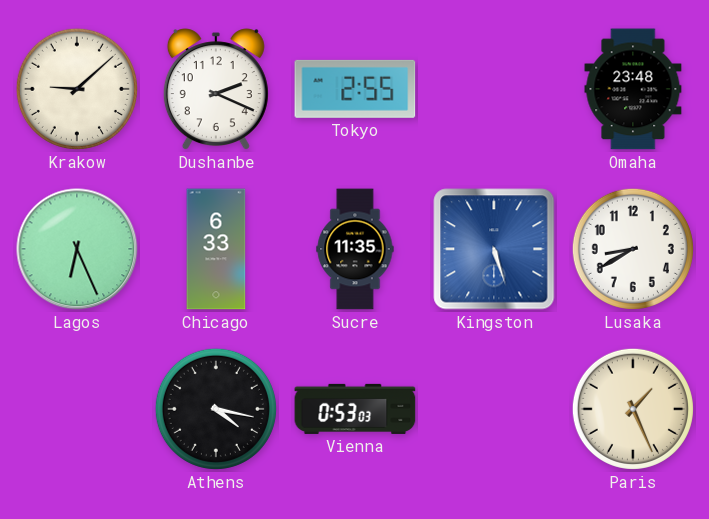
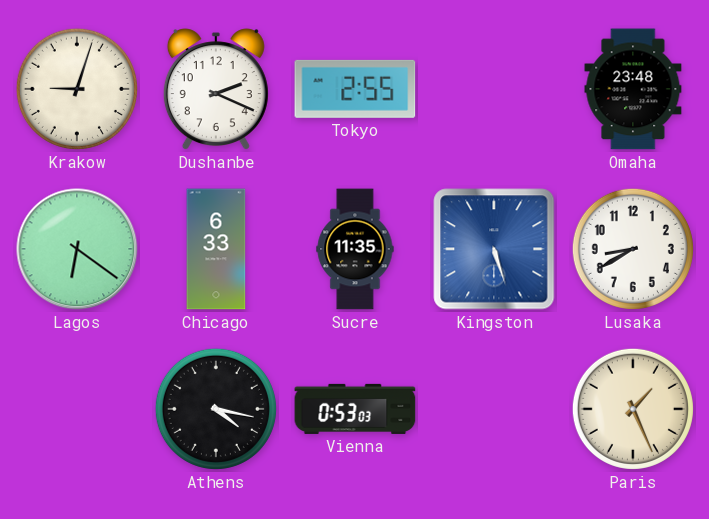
Krakow: 9:08 -> 9:03 (77, 89)
Lagos: 6:26 -> 6:21 (77, 249)
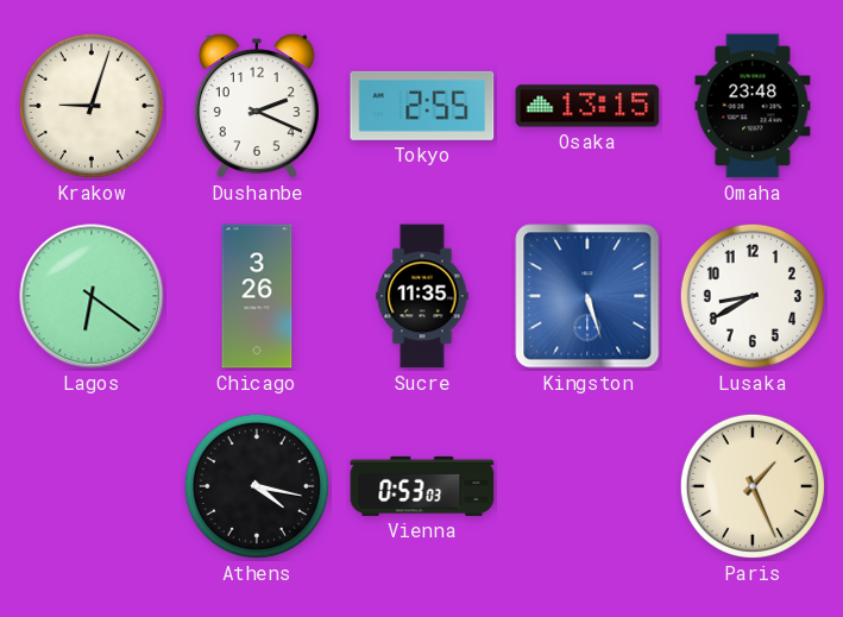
Osaka: none -> 13:15 (587, 106)
Chicago: 6:33 -> 3:26 (257, 296)
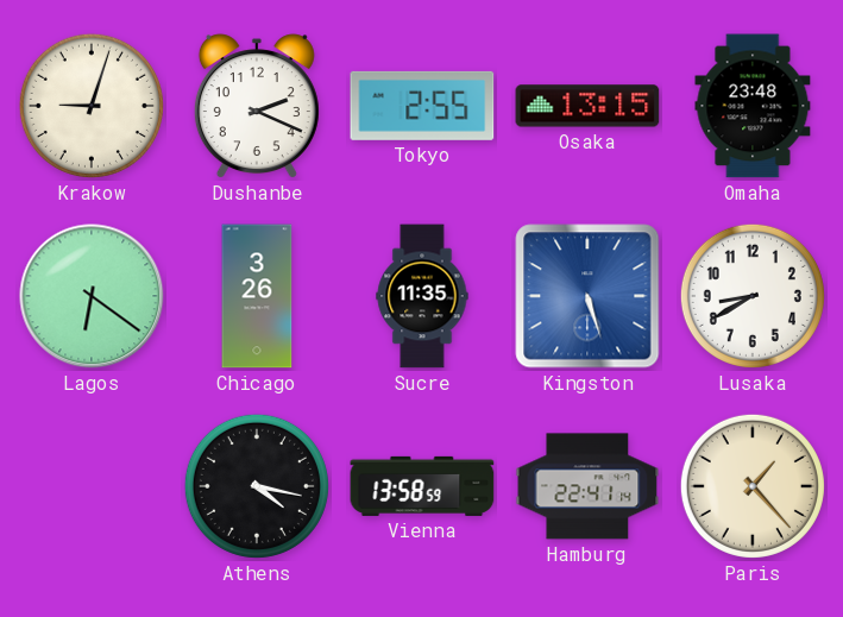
Vienna: 0:53 -> 13:58 (422, 486)
Hamburg: none -> 22:41 (587, 486)
Paris: 1:26 -> 1:23 (753, 486)
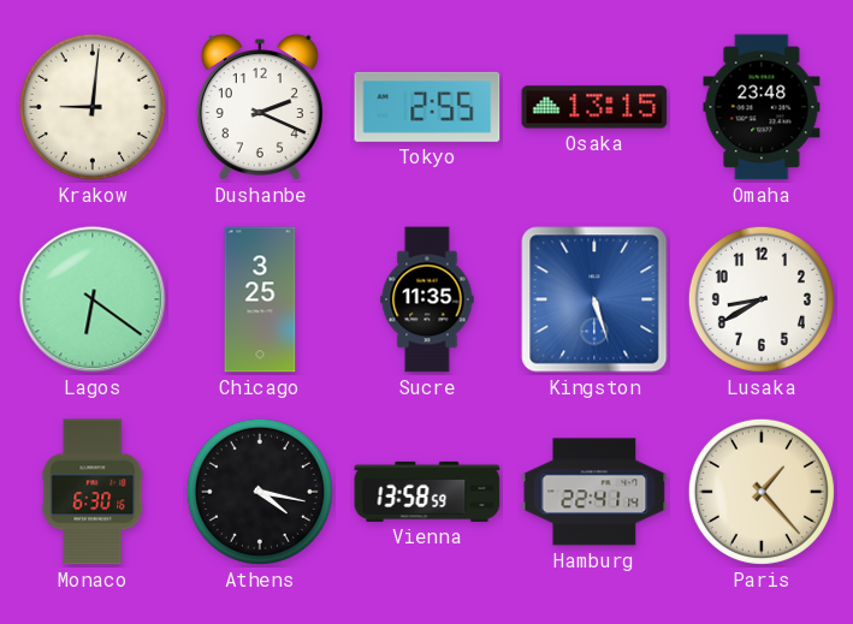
Krakow: 9:03 -> 9:01 (93, 107)
Chicago: 3:26 -> 3:25 (260, 299)
Monaco: none -> 6:30 (93, 492)
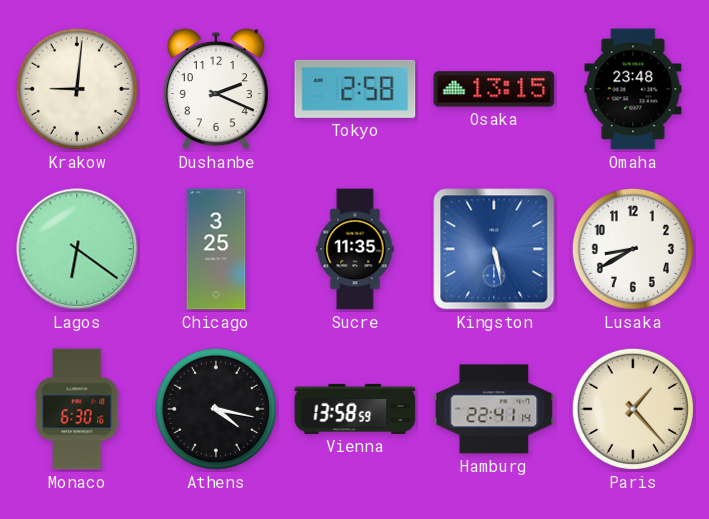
Tokyo: 2:55 -> 2:58 (355, 89)
Kingston: 5:27 -> 5:28 (494, 249)
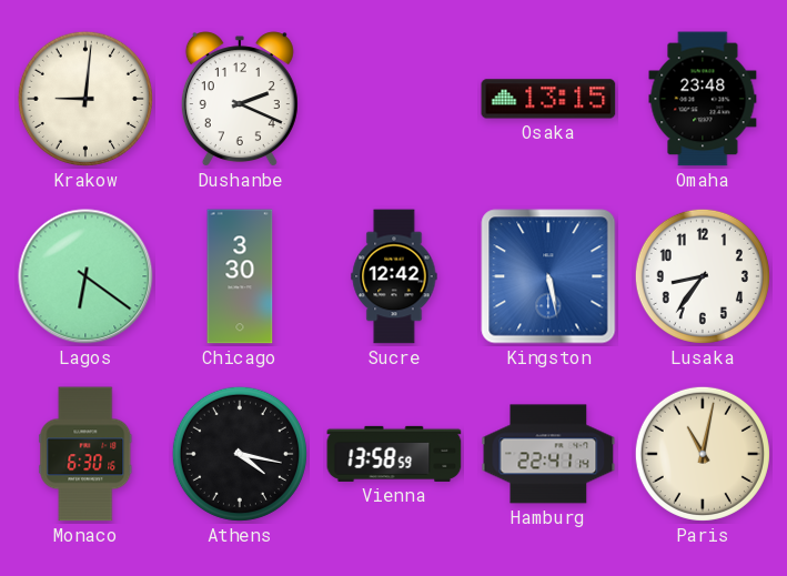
Tokyo: 2:58 -> none (355, 89)
Chicago: 3:25 -> 3:30 (240, 276)
Sucre: 11:35 -> 12:42 (394, 276)
Lusaka: 8:40 -> 8:36 (703, 276)
Paris: 1:23 -> 11:02 (703, 454)
